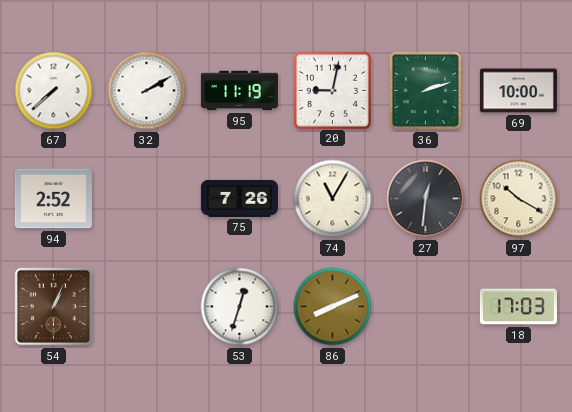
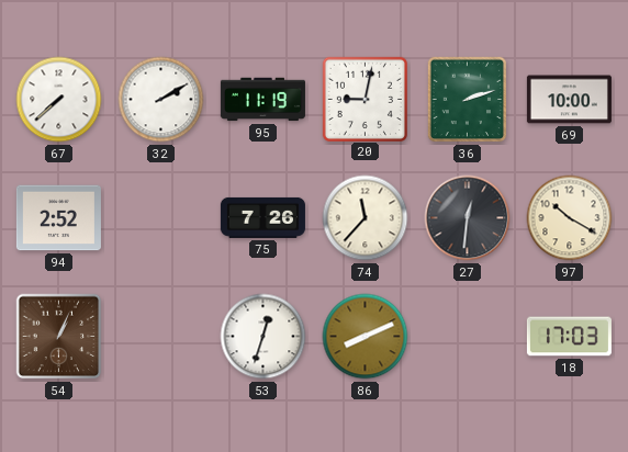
74: 11:05 -> 11:37 (366, 218)
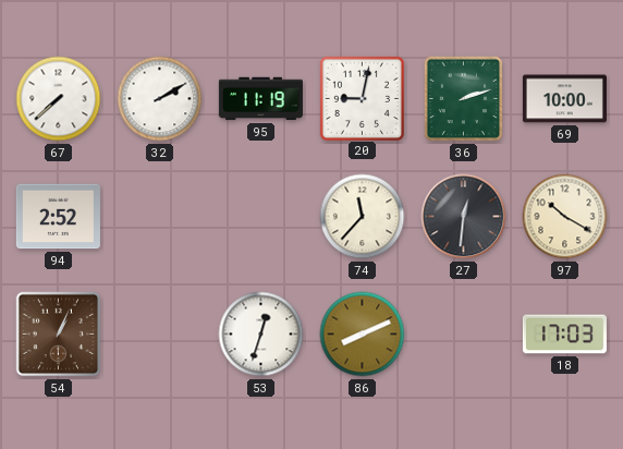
75: 7:26 -> none (262, 217)
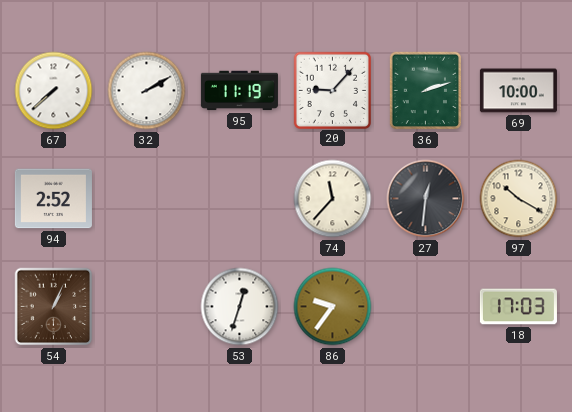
20: 9:02 -> 9:07 (332, 90)
86: 8:11 -> 9:36 (333, 307)
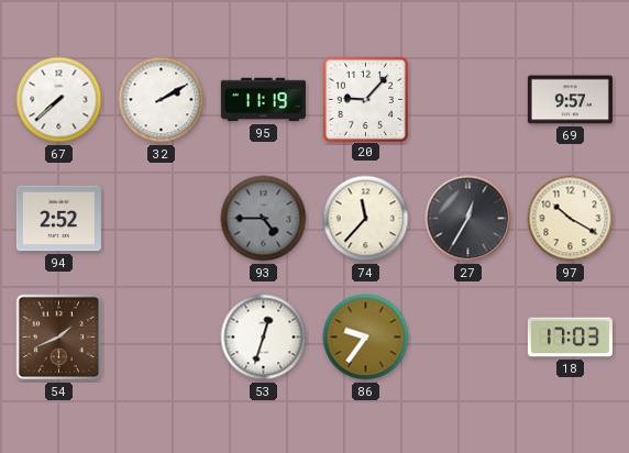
36: 2:12 -> none (425, 91)
69: 10:00 -> 9:57 (570, 100)
93: none -> 4:45 (264, 219)
27: 12:31 -> 12:35 (468, 219)
54: 1:04 -> 1:41 (59, 338)
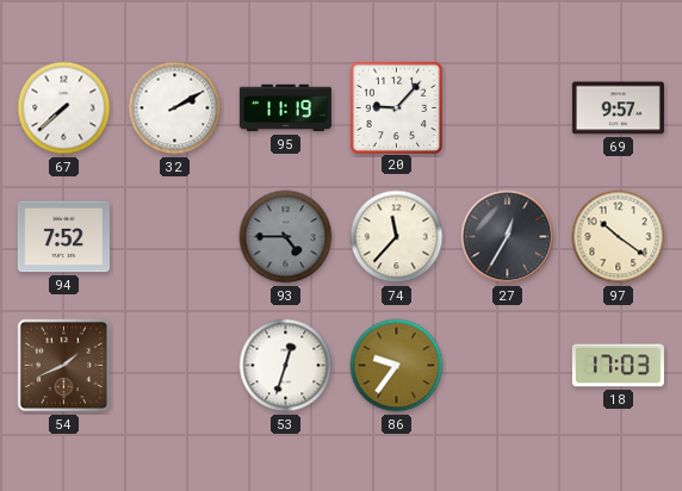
94: 2:52 -> 7:52 (63, 237)
97: 10:20 -> 10:21 (619, 237)
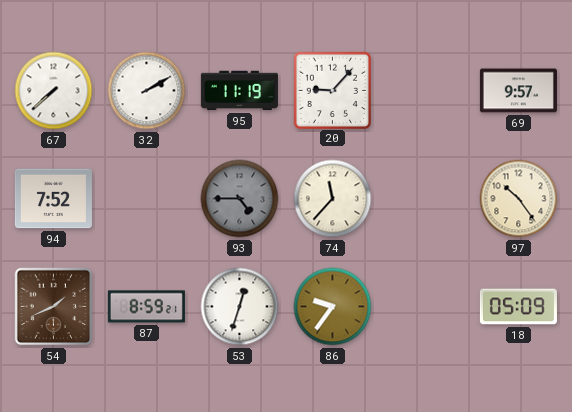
27: 12:35 -> none (508, 237)
97: 10:21 -> 10:24 (519, 199)
87: none -> 8:59 (146, 307)
18: 17:03 -> 05:09 (518, 307)
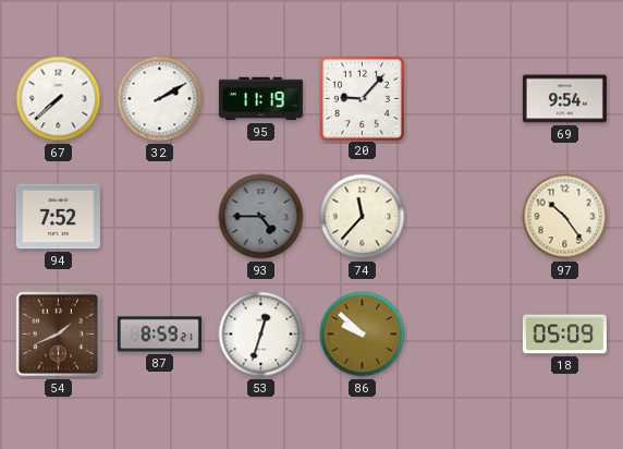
69: 9:57 -> 9:54 (564, 99)
86: 9:36 -> 9:52 (363, 335)
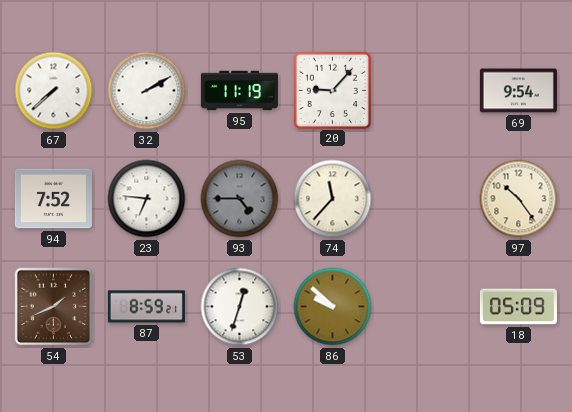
23: none -> 6:46 (147, 199)
